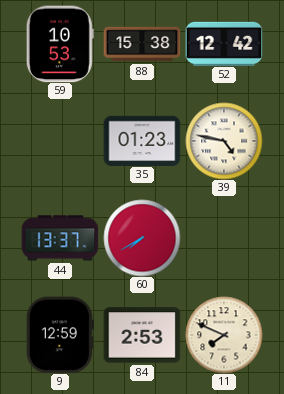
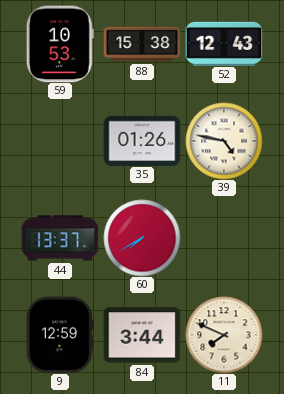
52: 12:42 -> 12:43 (224, 43)
35: 01:23 -> 01:26 (142, 140)
84: 2:53 -> 3:44 (142, 335)
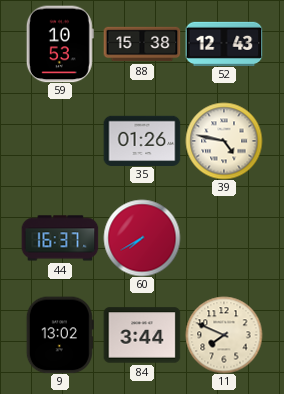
44: 13:37 -> 16:37 (60, 238)
9: 12:59 -> 13:02 (60, 335)
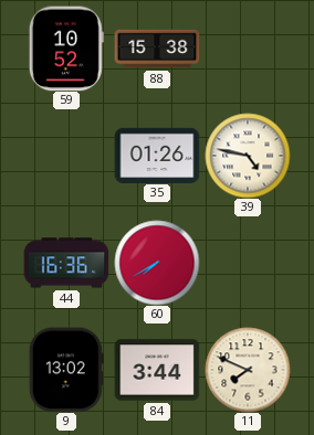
59: 10:53 -> 10:52 (66, 49)
52: 12:43 -> none (224, 43)
44: 16:37 -> 16:36 (66, 263)
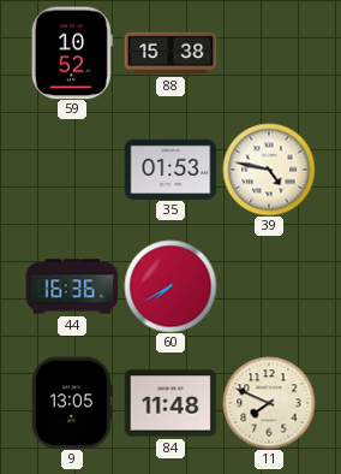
35: 01:26 -> 01:53 (170, 168)
9: 13:02 -> 13:05 (72, 403)
84: 3:44 -> 11:48 (170, 403)
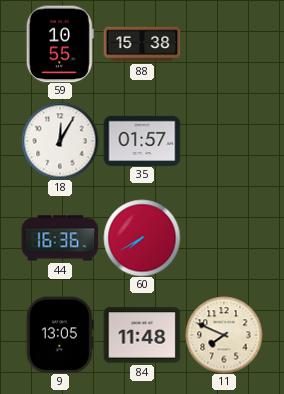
59: 10:52 -> 10:55 (60, 44)
18: none -> 12:05 (60, 141)
35: 01:53 -> 01:57 (142, 140)
39: 4:47 -> none (269, 170)
